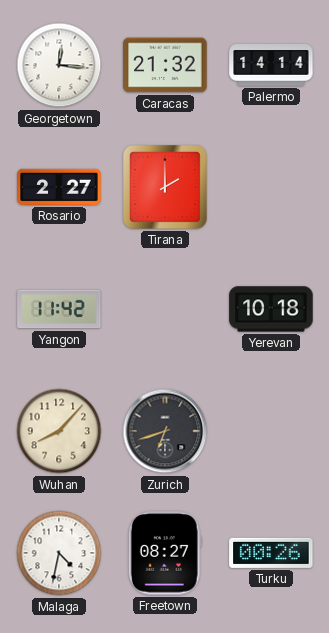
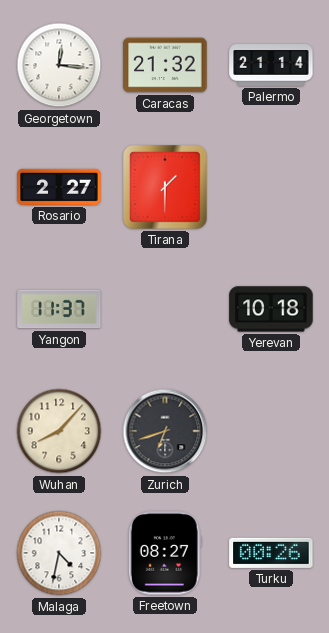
Palermo: 14:14 -> 21:14 (271, 65)
Tirana: 2:00 -> 1:30 (166, 188)
Yangon: 11:42 -> 11:37 (59, 309)
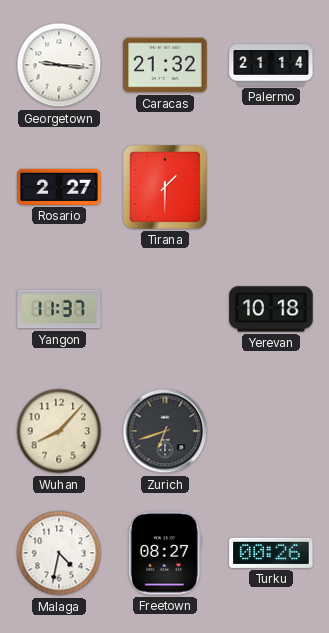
Georgetown: 12:16 -> 9:16 (59, 65)
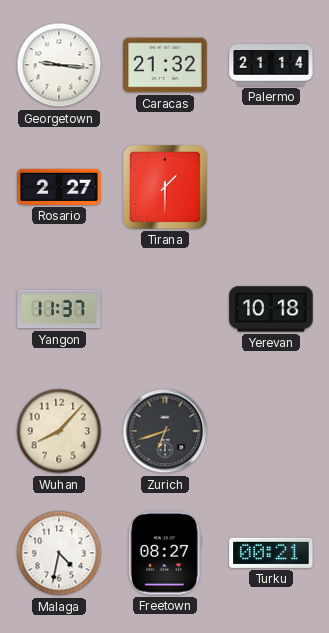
Turku: 00:26 -> 00:21 (271, 553)
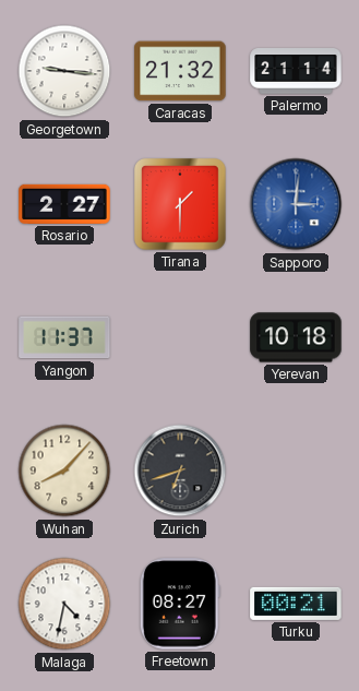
Sapporo: none -> 3:01 (296, 204)
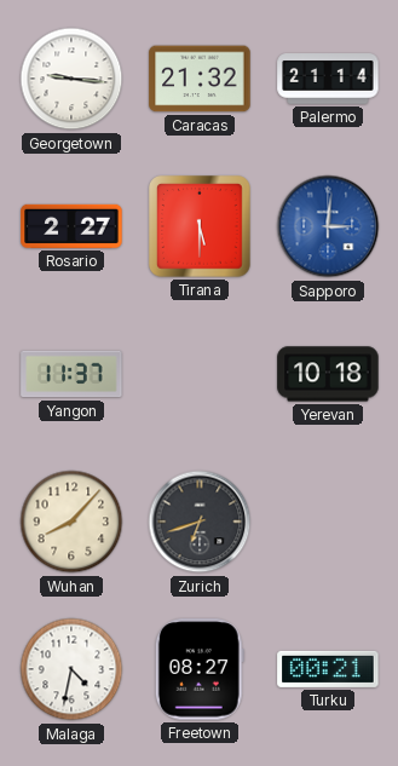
Tirana: 1:30 -> 5:30 (201, 228)
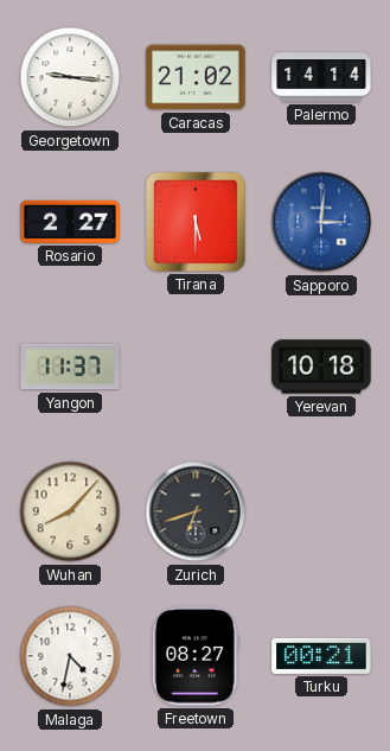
Caracas: 21:32 -> 21:02 (196, 77)
Palermo: 21:14 -> 14:14 (321, 77)
